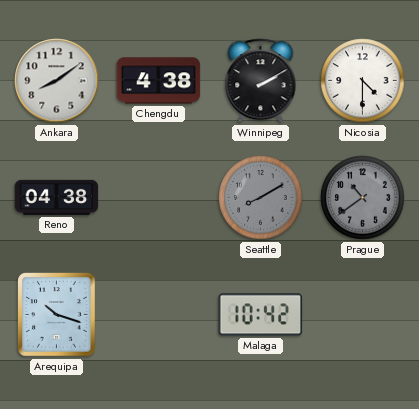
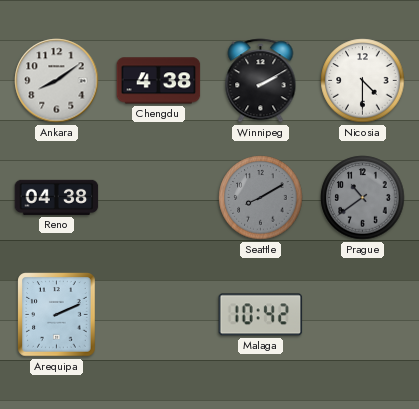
Arequipa: 10:18 -> 2:11 (57, 315)
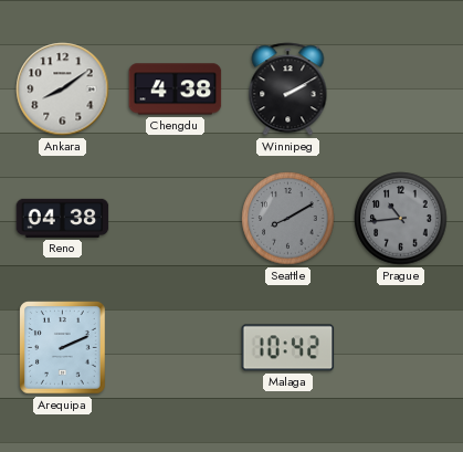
Nicosia: 4:30 -> none (363, 81)
Prague: 10:39 -> 10:44 (401, 219)
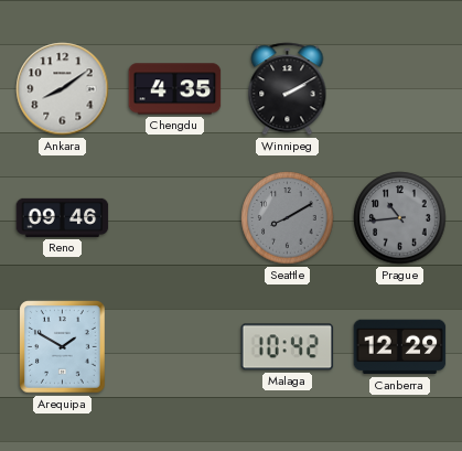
Chengdu: 4:38 -> 4:35 (175, 89)
Reno: 04:38 -> 09:46 (63, 217)
Arequipa: 2:11 -> 1:50 (63, 347)
Canberra: none -> 12:29 (400, 347)
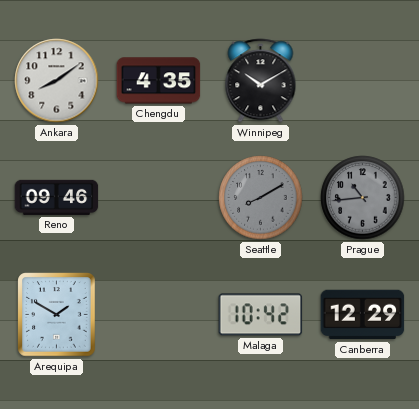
Winnipeg: 2:10 -> 10:10 (261, 81)
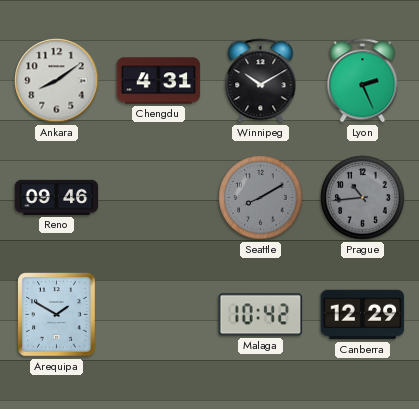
Chengdu: 4:35 -> 4:31 (159, 81)
Lyon: none -> 2:26 (363, 81)
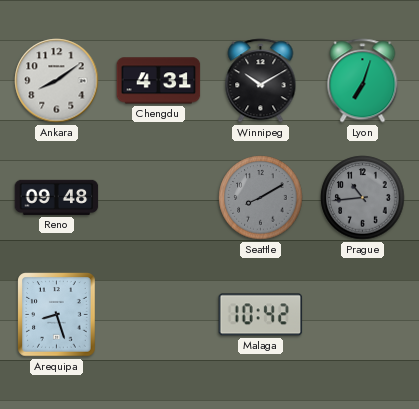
Lyon: 2:26 -> 7:03 (363, 81)
Reno: 09:46 -> 09:48 (57, 197)
Arequipa: 1:50 -> 8:27 (57, 315)
Canberra: 12:29 -> none (363, 315)
